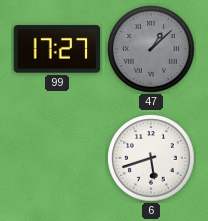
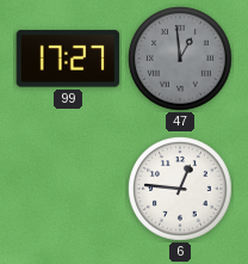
47: 1:08 -> 12:59 (180, 59)
6: 5:42 -> 12:46 (180, 189)
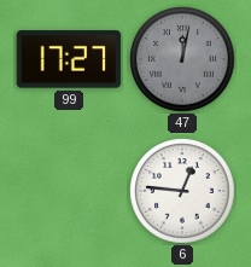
47: 12:59 -> 12:02 (182, 59)
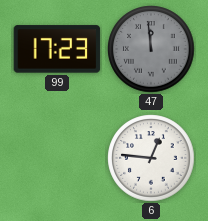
99: 17:27 -> 17:23 (57, 49)
47: 12:02 -> 11:59 (151, 49)
